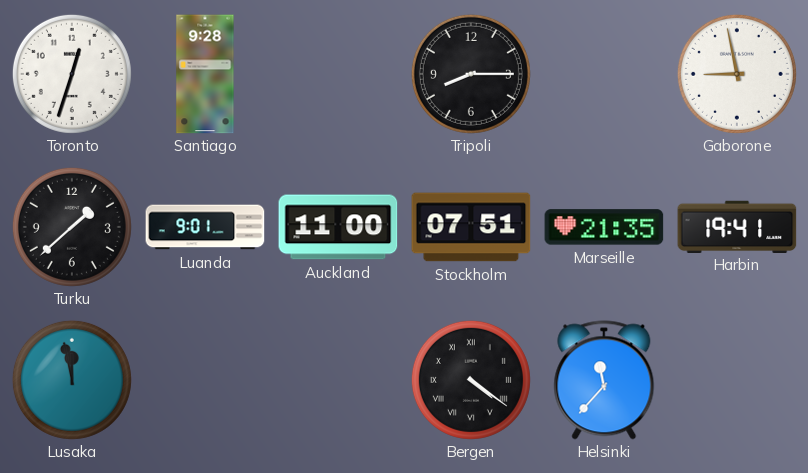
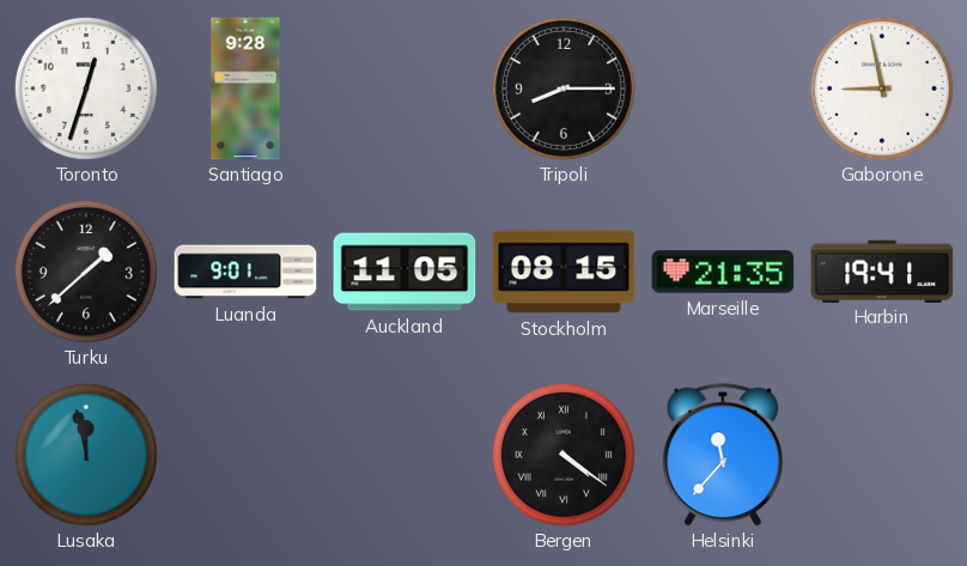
Auckland: 11:00 -> 11:05 (405, 272)
Stockholm: 07:51 -> 08:15 (564, 272)
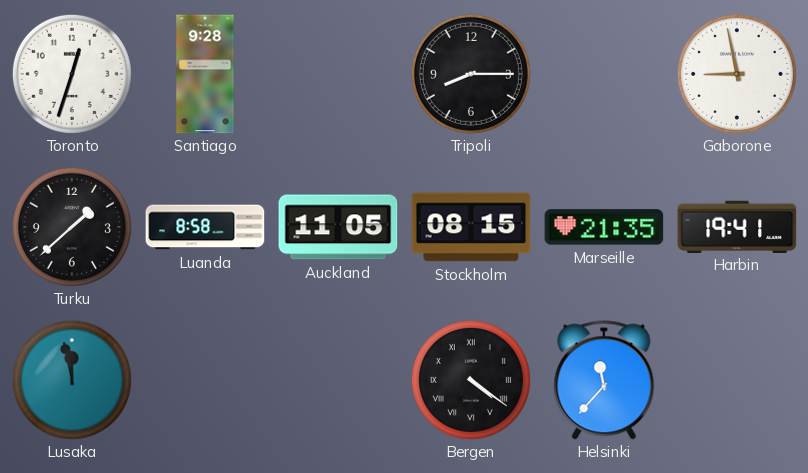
Luanda: 9:01 -> 8:58 (205, 227)
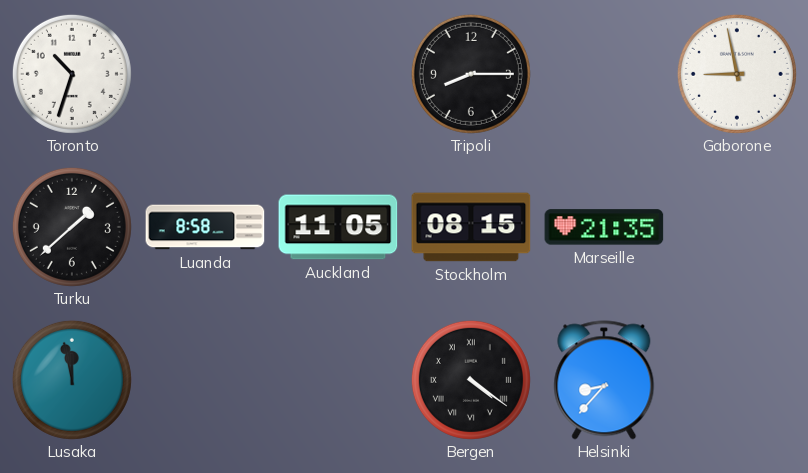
Toronto: 12:33 -> 10:33 (72, 74)
Santiago: 9:28 -> none (205, 74)
Harbin: 19:41 -> none (737, 226)
Helsinki: 11:37 -> 8:37 (604, 380)
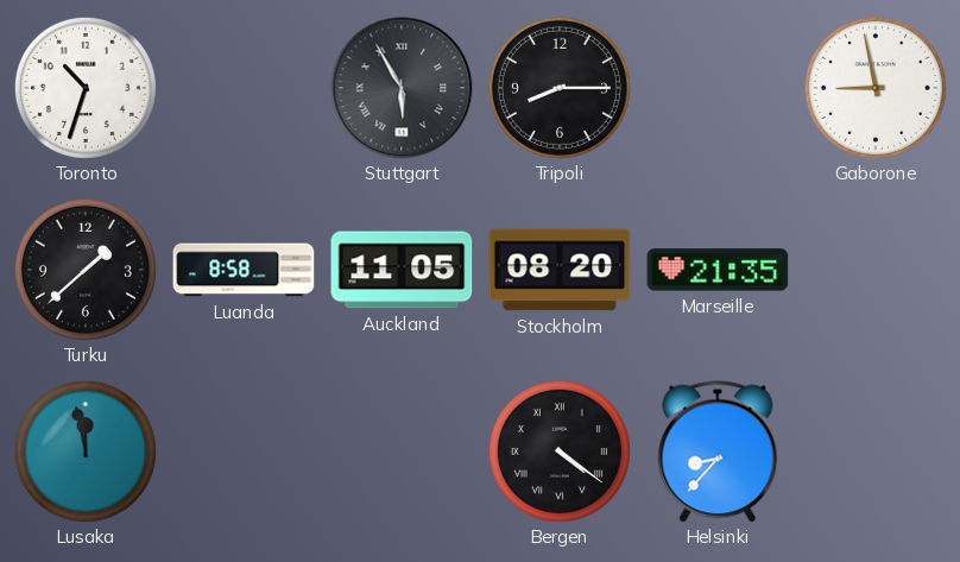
Stuttgart: none -> 5:55 (402, 88)
Stockholm: 08:15 -> 08:20 (560, 270)
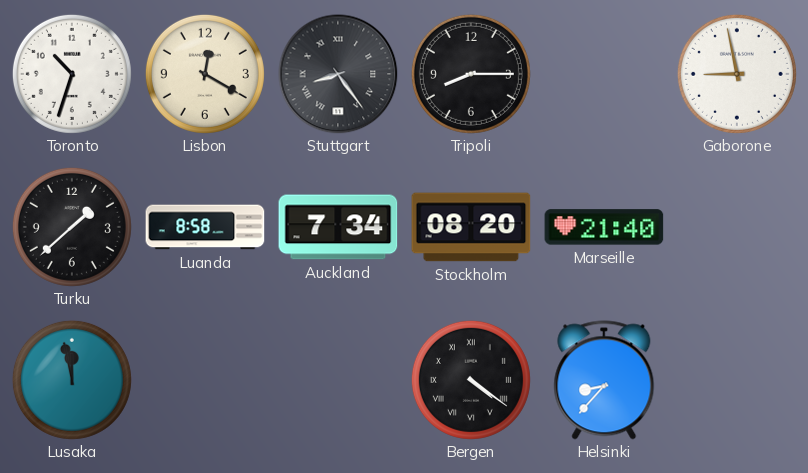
Lisbon: none -> 12:20 (205, 74)
Stuttgart: 5:55 -> 8:24 (338, 74)
Auckland: 11:05 -> 7:34 (338, 227)
Marseille: 21:35 -> 21:40 (604, 227)
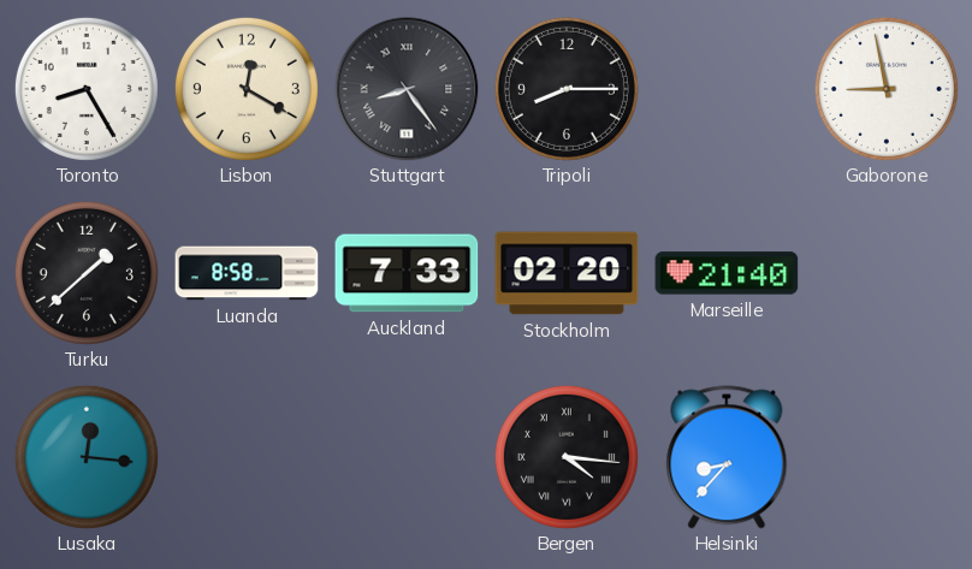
Toronto: 10:33 -> 8:25 (87, 89)
Auckland: 7:34 -> 7:33 (407, 273)
Stockholm: 08:20 -> 02:20 (567, 273)
Lusaka: 11:58 -> 12:16 (87, 457)
Bergen: 4:21 -> 4:16 (567, 457)
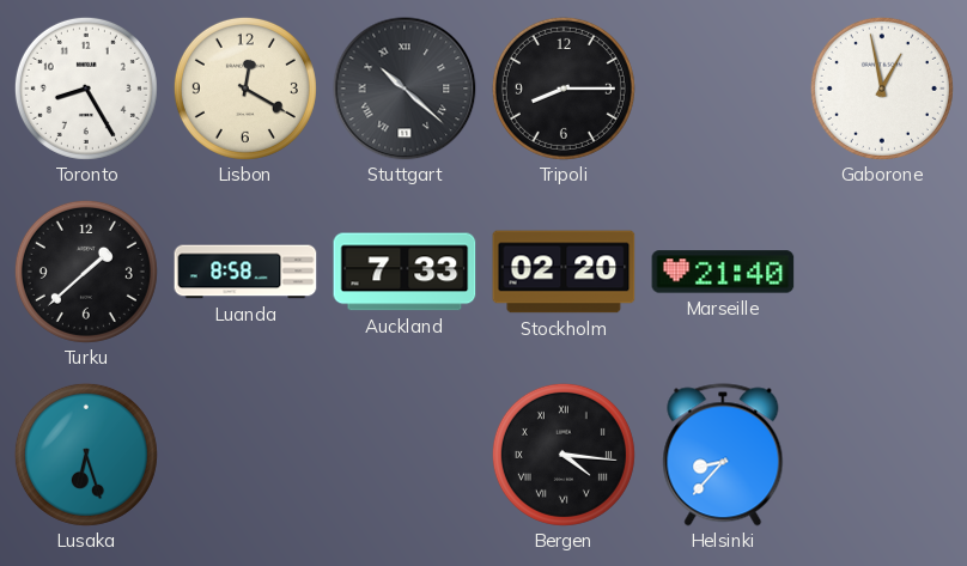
Stuttgart: 8:24 -> 10:22 (405, 89)
Gaborone: 8:58 -> 12:58 (882, 89)
Lusaka: 12:16 -> 6:27 (86, 455)
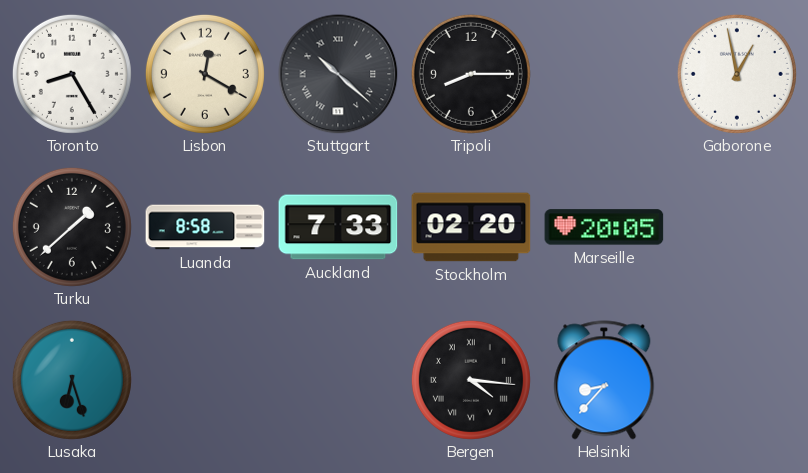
Marseille: 21:40 -> 20:05 (604, 227)
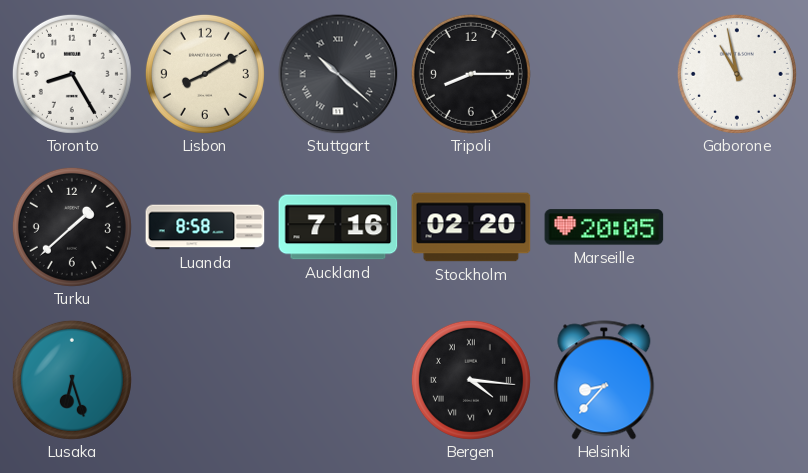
Lisbon: 12:20 -> 8:10 (205, 74)
Gaborone: 12:58 -> 10:58 (737, 74)
Auckland: 7:33 -> 7:16 (338, 227)
